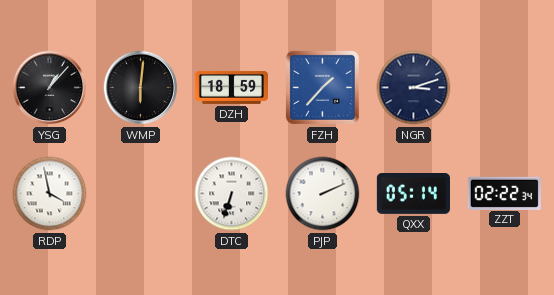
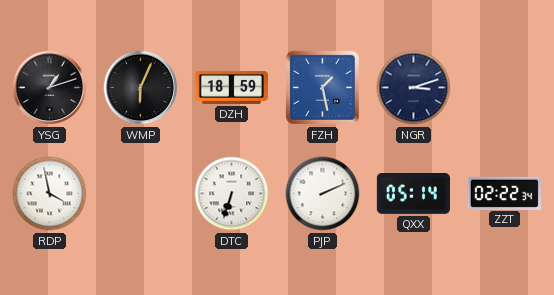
YSG: 1:07 -> 1:12 (50, 88)
WMP: 6:01 -> 6:04 (141, 88)
FZH: 1:37 -> 1:28 (322, 87)
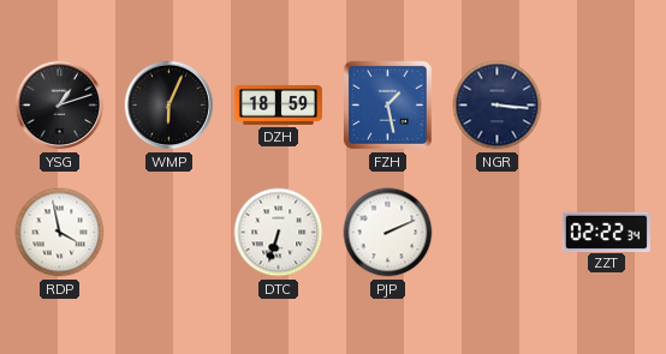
NGR: 3:12 -> 3:16 (498, 106)
QXX: 05:14 -> none (413, 194)
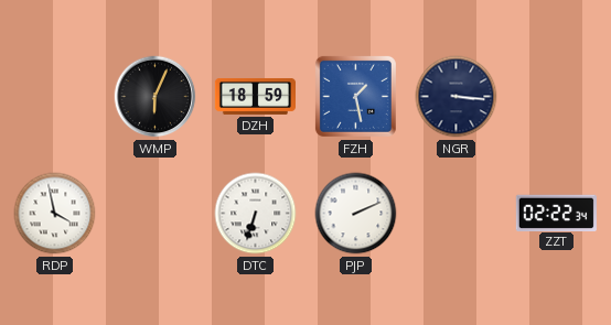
YSG: 1:12 -> none (60, 106)
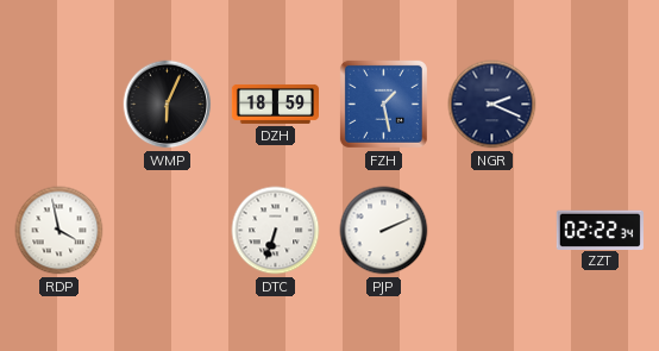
NGR: 3:16 -> 2:19 (492, 105)
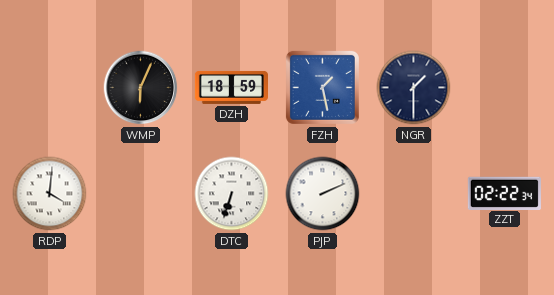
NGR: 2:19 -> 1:30 (414, 88)
RDP: 3:58 -> 4:01 (50, 194)
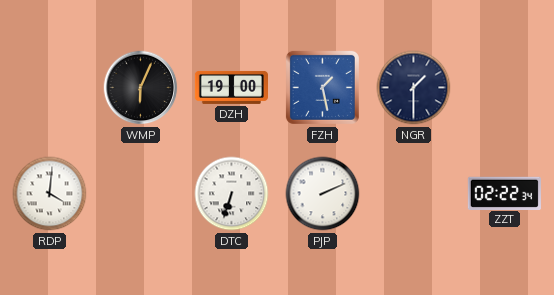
DZH: 18:59 -> 19:00 (231, 87)
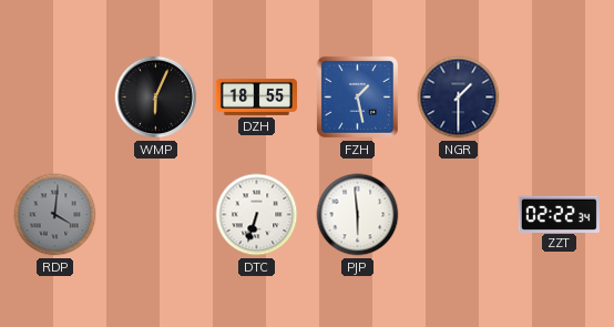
DZH: 19:00 -> 18:55 (256, 96)
RDP dial: white -> grey (55, 215)
PJP: 2:11 -> 5:59 (358, 215)
